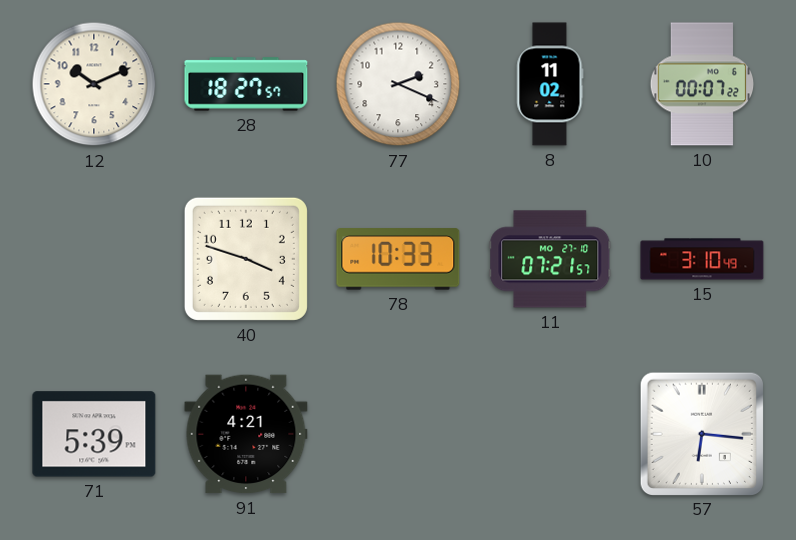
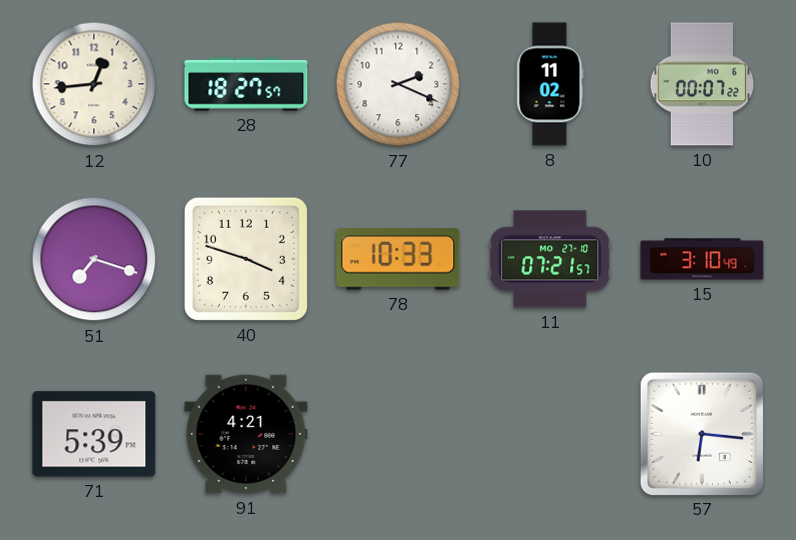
12: 10:11 -> 12:44 (94, 84)
51: none -> 7:18 (94, 259)
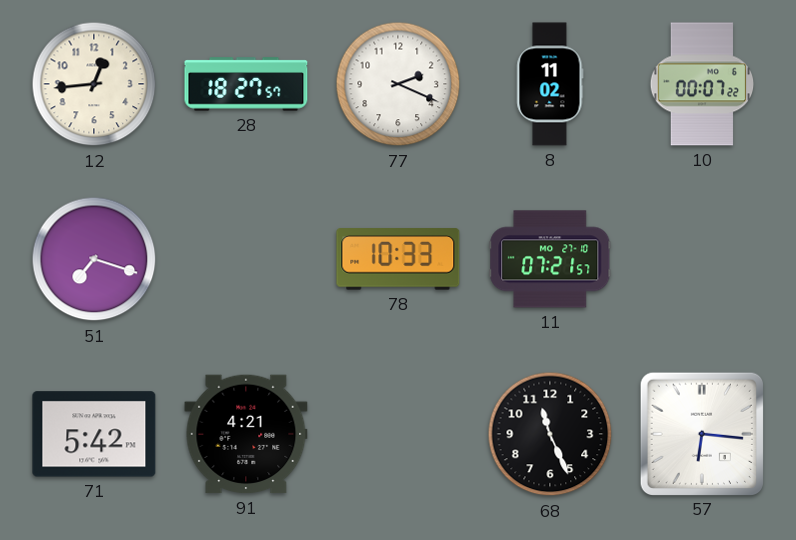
40: 3:48 -> none (246, 259)
15: 3:10 -> none (702, 259)
71: 5:39 -> 5:42 (94, 434)
68: none -> 11:26 (550, 434)
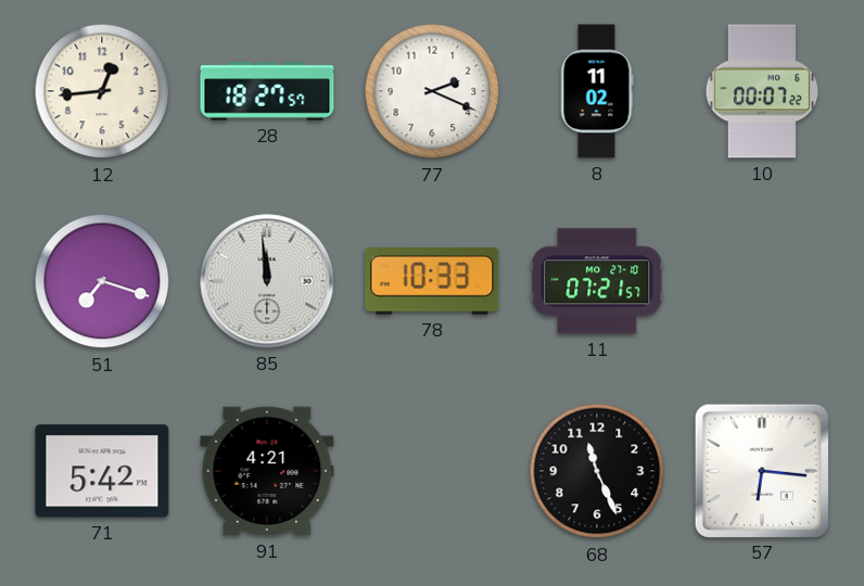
85: none -> 11:59 (267, 281)
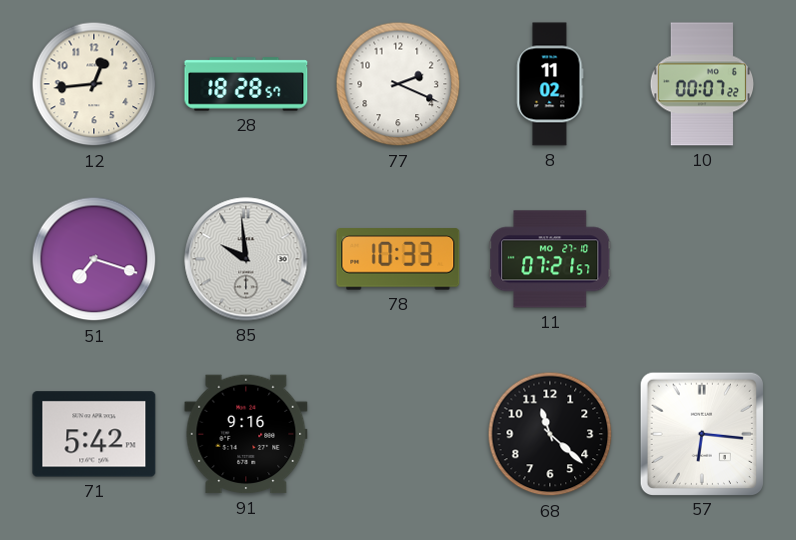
28: 18:27 -> 18:28 (246, 84)
85: 11:59 -> 9:59 (246, 259)
91: 4:21 -> 9:16 (246, 434)
68: 11:26 -> 11:22 (550, 434)
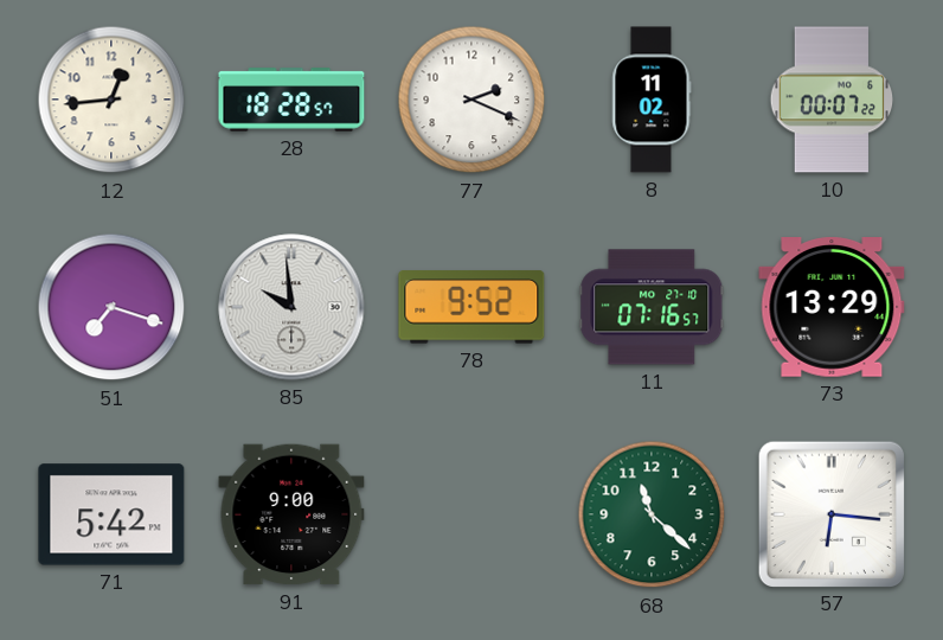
78: 10:33 -> 9:52 (471, 307)
11: 07:21 -> 07:16 (652, 307)
73: none -> 13:29 (832, 308)
91: 9:16 -> 9:00 (291, 514)
68 dial: black -> green (652, 514)
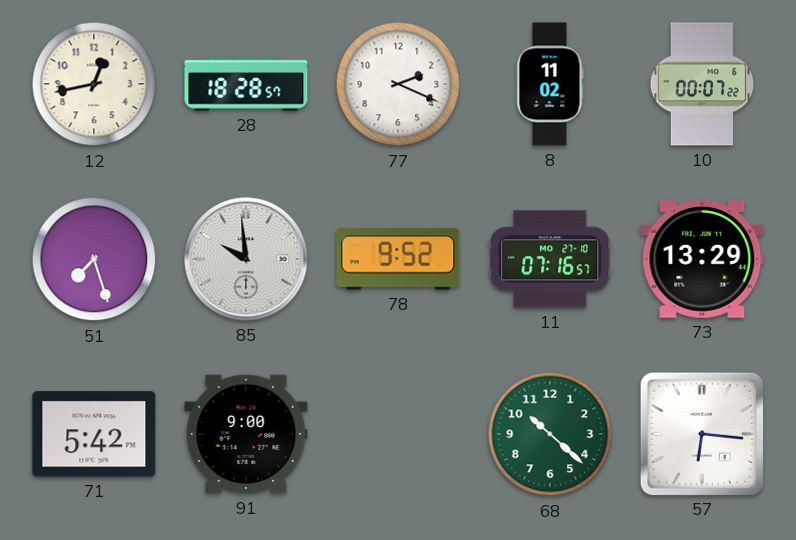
12: 12:44 -> 12:43 (94, 84)
51: 7:18 -> 7:27 (94, 259)
68: 11:22 -> 10:22 (550, 434)
